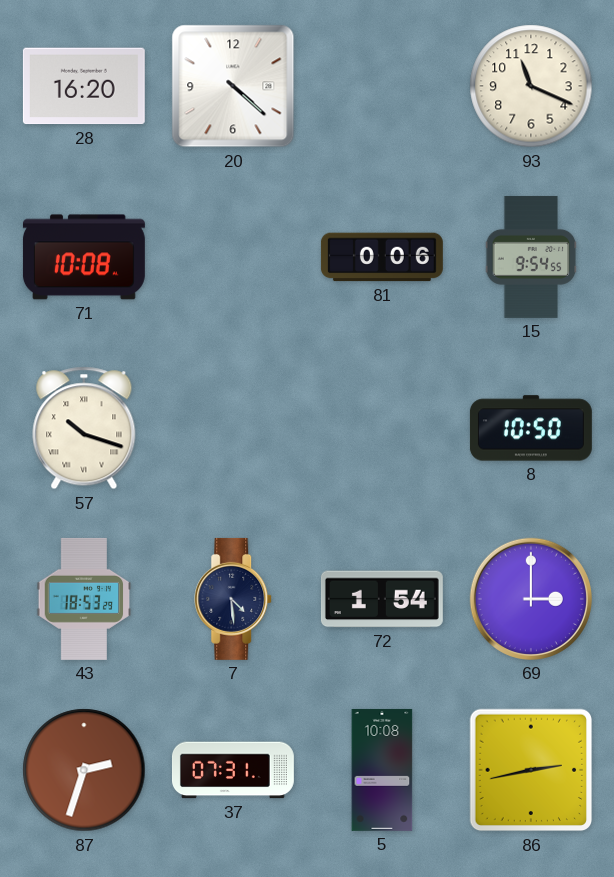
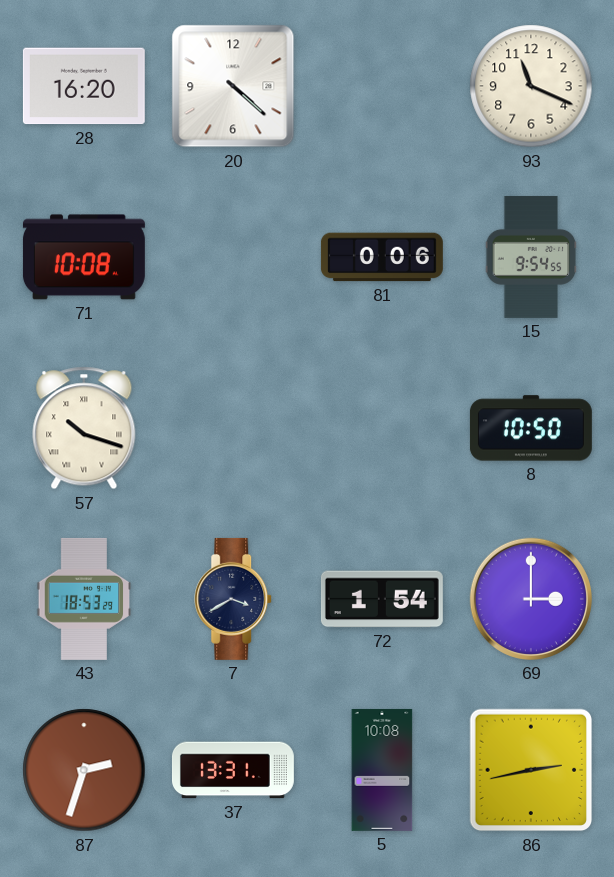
7: 4:29 -> 3:40 (234, 599)
37: 07:31 -> 13:31 (233, 770)
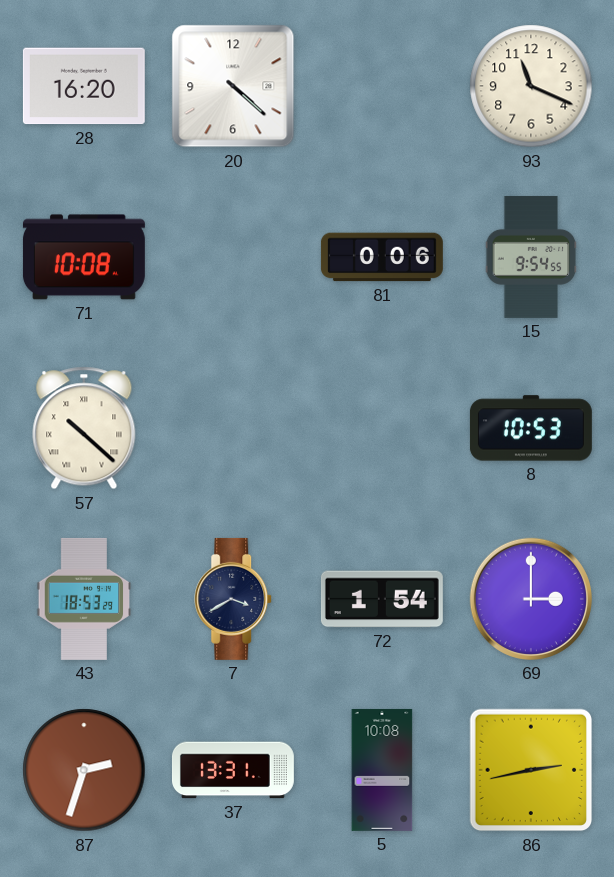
57: 10:18 -> 10:22 (84, 428)
8: 10:50 -> 10:53 (531, 428)
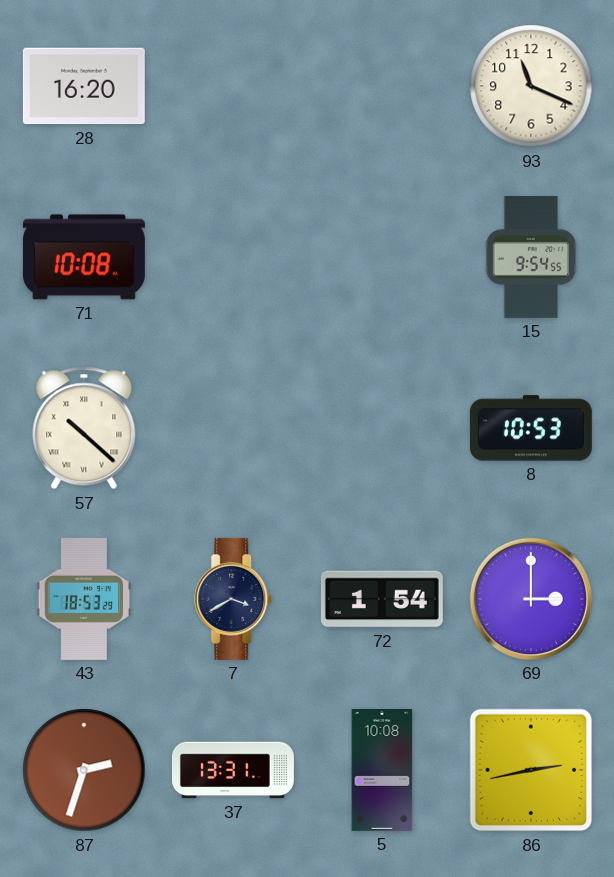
20: 4:22 -> none (233, 86)
81: 0:06 -> none (382, 257)
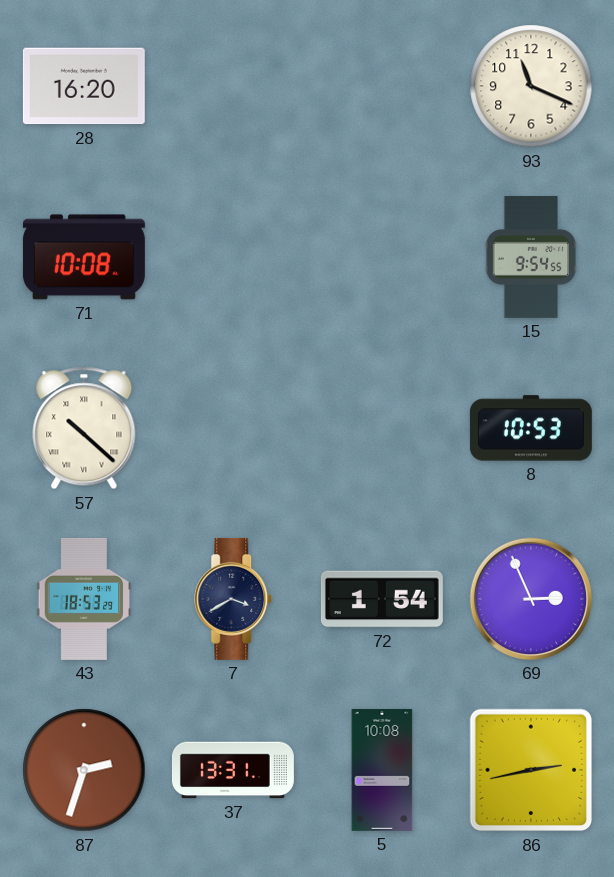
69: 3:00 -> 2:56 (531, 599)
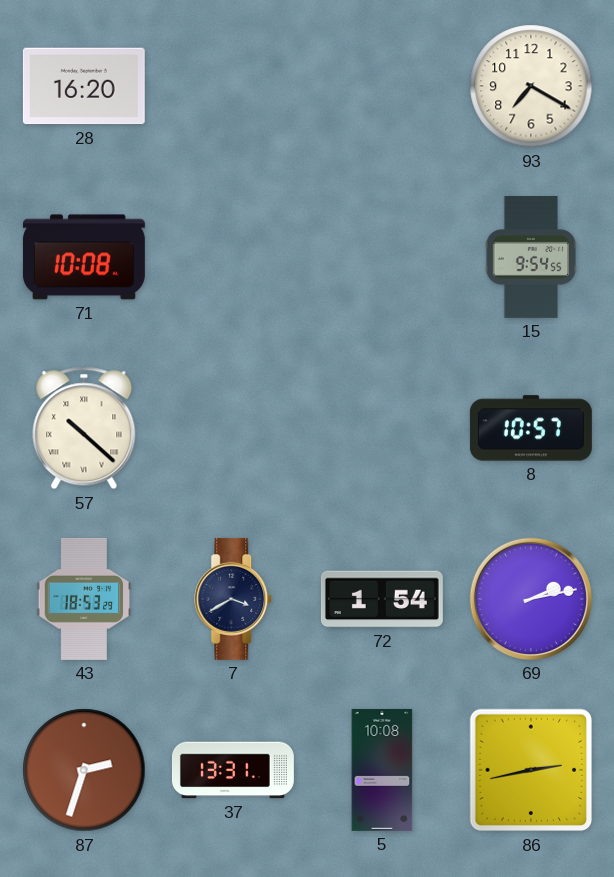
93: 11:19 -> 7:20 (531, 86)
8: 10:53 -> 10:57 (531, 428)
69: 2:56 -> 2:13 (531, 599)
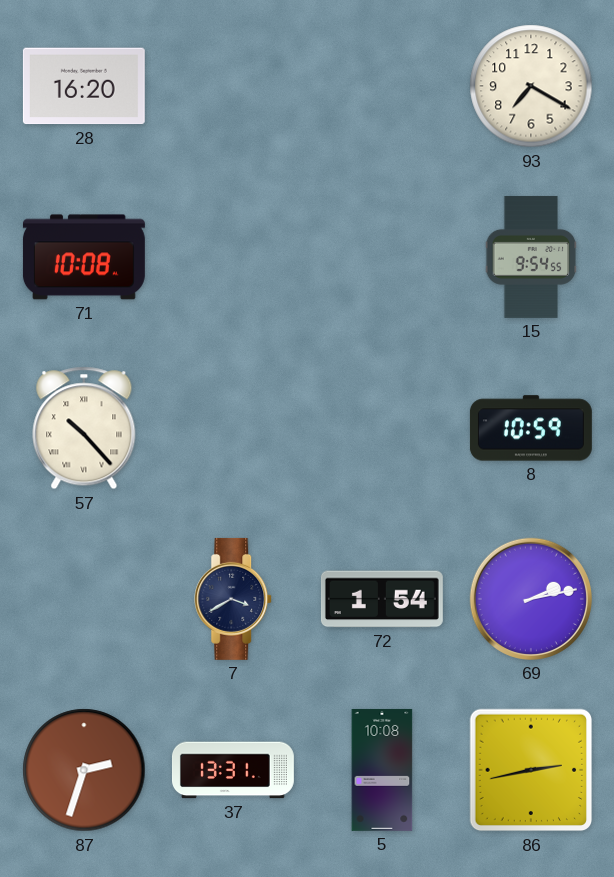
57: 10:22 -> 10:23 (84, 428)
8: 10:57 -> 10:59 (531, 428)
43: 18:53 -> none (84, 599)
